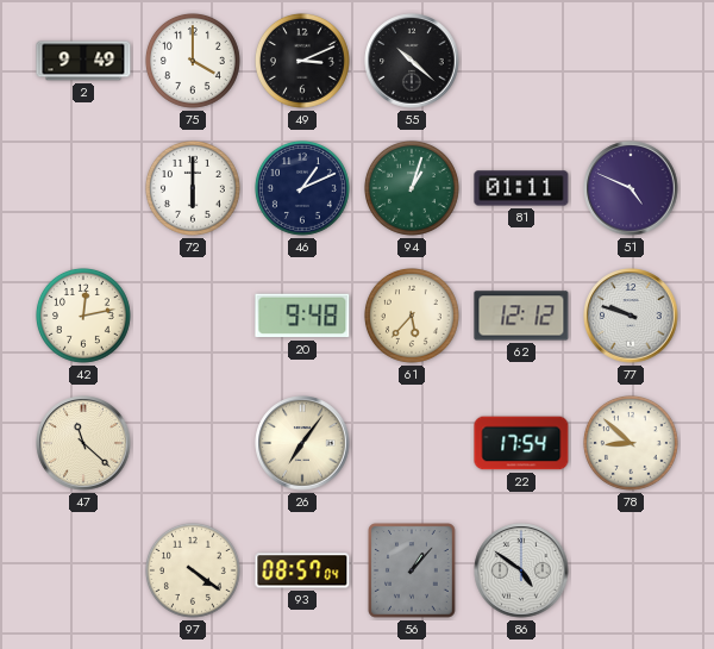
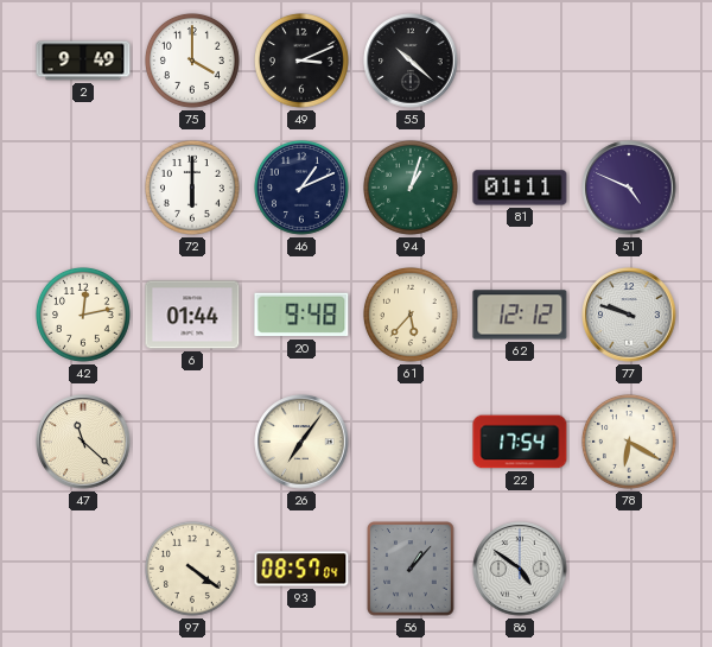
6: none -> 01:44 (192, 315)
78: 8:52 -> 6:20 (629, 442)
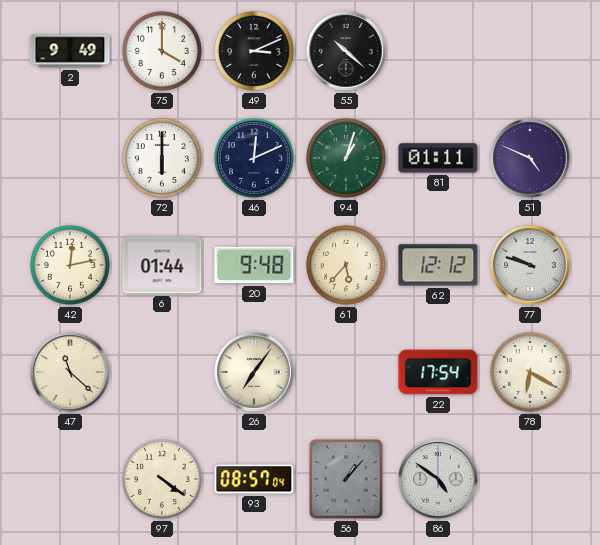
46: 1:11 -> 12:11 (254, 158)
